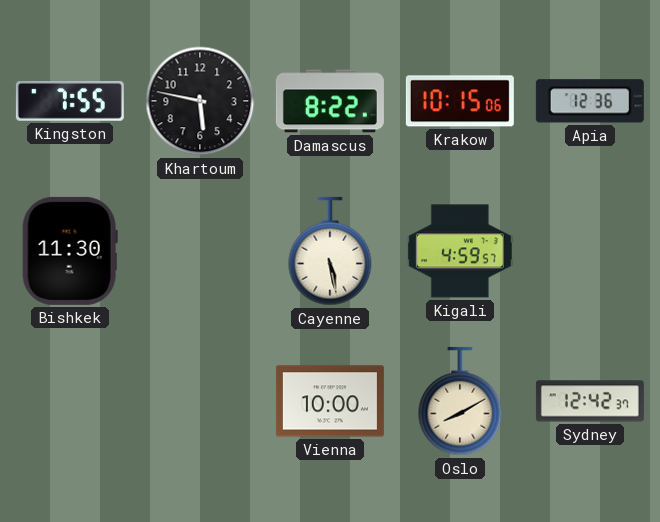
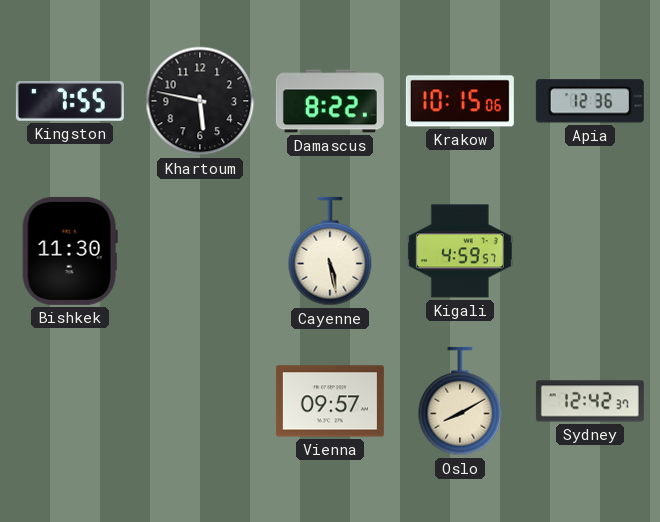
Vienna: 10:00 -> 09:57 (330, 401)
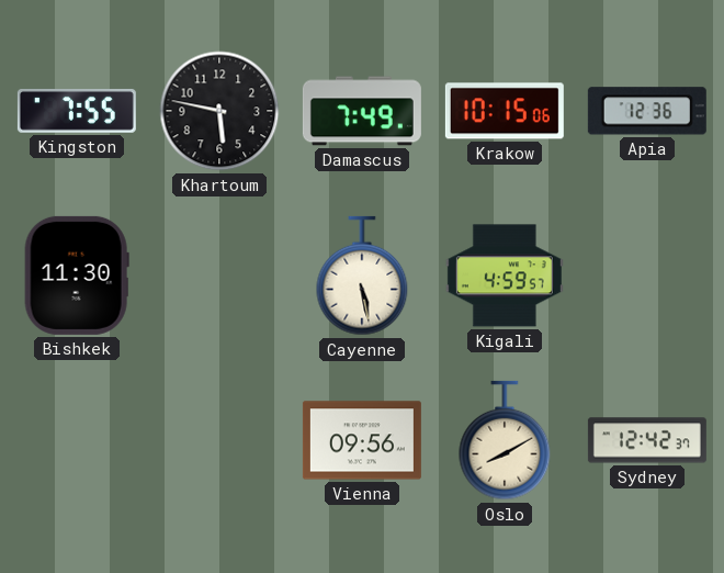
Damascus: 8:22 -> 7:49 (362, 111)
Vienna: 09:57 -> 09:56 (362, 440)
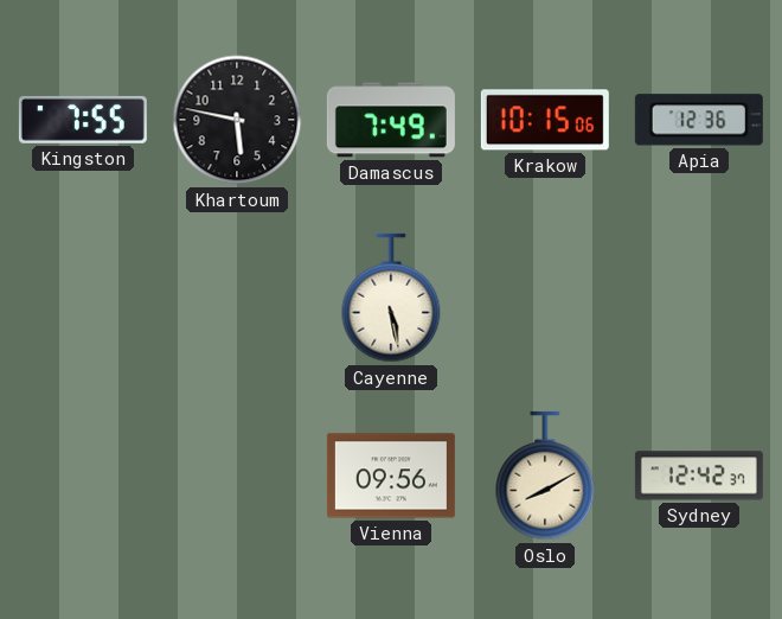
Bishkek: 11:30 -> none (77, 276)
Kigali: 4:59 -> none (505, 276)
